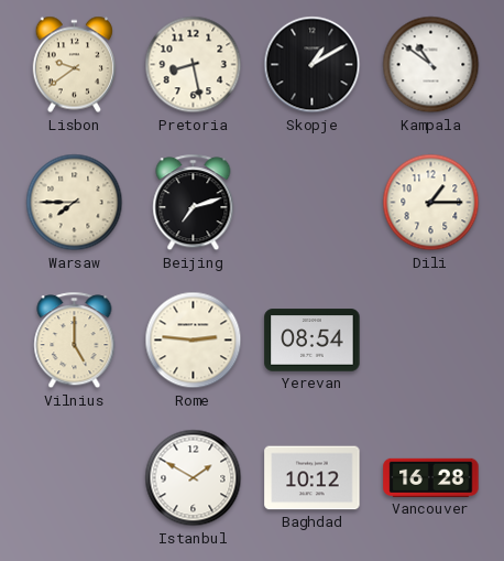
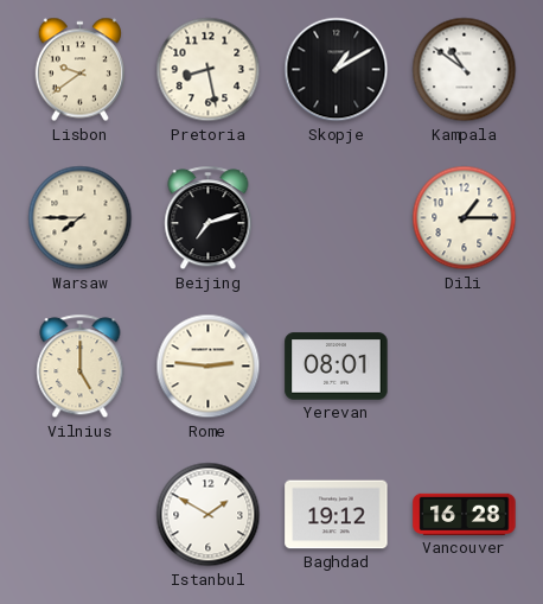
Yerevan: 08:54 -> 08:01 (337, 367)
Baghdad: 10:12 -> 19:12 (337, 515)
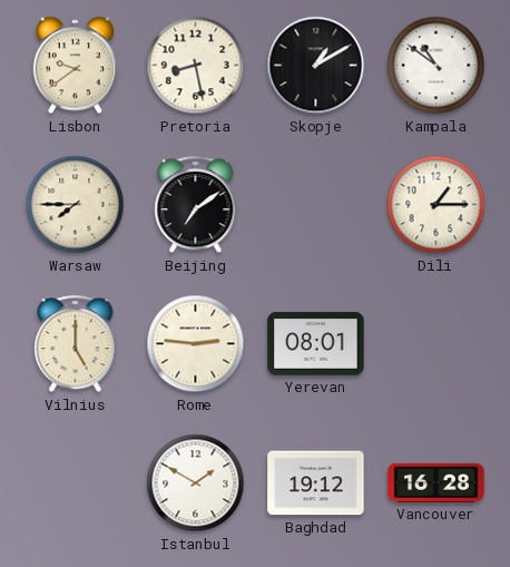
Beijing: 7:12 -> 7:09 (196, 205)
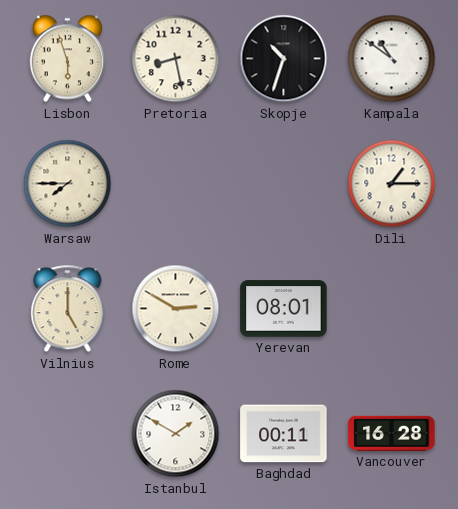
Lisbon: 9:39 -> 5:57 (67, 59)
Skopje: 1:10 -> 10:33 (284, 59)
Beijing: 7:09 -> none (196, 205)
Rome: 2:46 -> 2:50 (176, 309)
Baghdad: 19:12 -> 00:11 (284, 434)
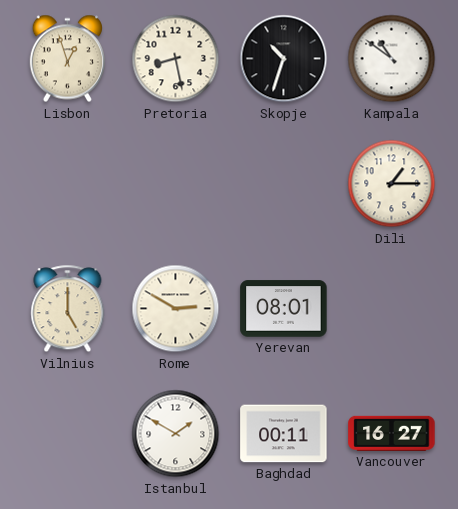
Lisbon: 5:57 -> 12:57 (67, 59)
Warsaw: 7:45 -> none (68, 184)
Vancouver: 16:28 -> 16:27 (392, 433)
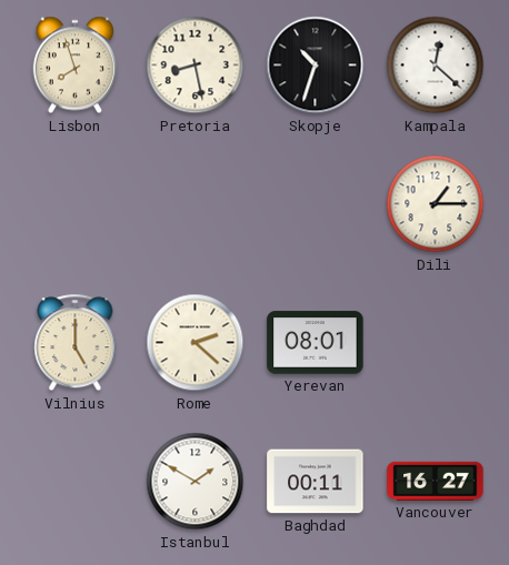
Lisbon: 12:57 -> 7:57 (74, 65)
Kampala: 10:51 -> 12:22 (436, 65)
Rome: 2:50 -> 2:22 (196, 343)
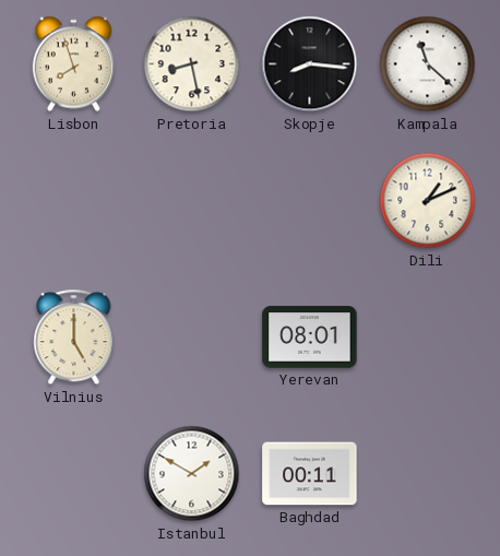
Skopje: 10:33 -> 8:16 (310, 64)
Kampala: 12:22 -> 11:22 (428, 64)
Dili: 1:15 -> 1:11 (428, 201)
Rome: 2:22 -> none (196, 343)
Vancouver: 16:27 -> none (436, 481)
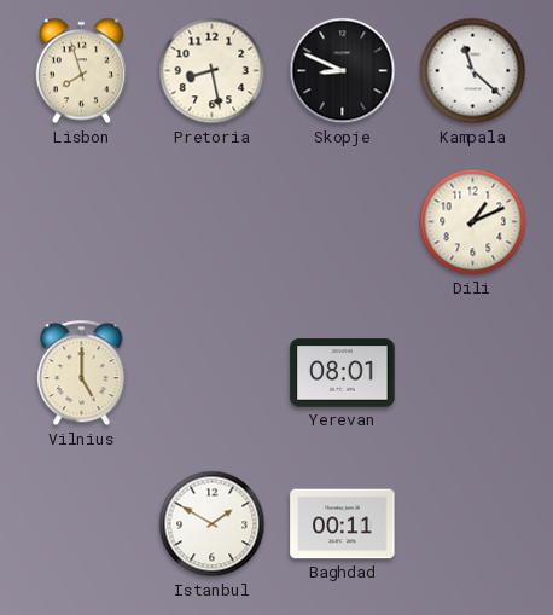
Skopje: 8:16 -> 8:49 (343, 71)
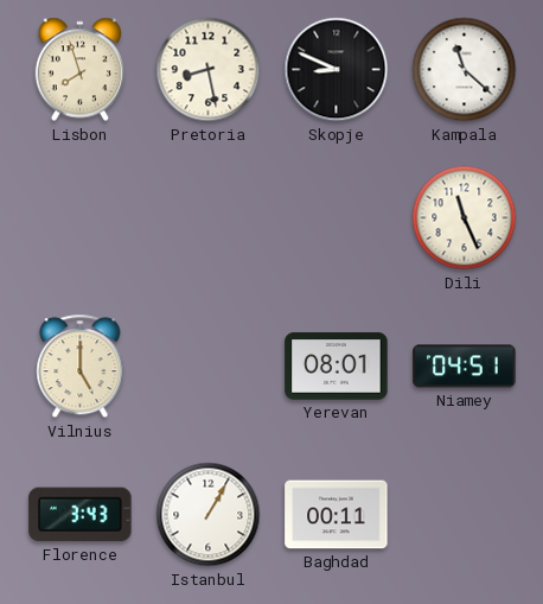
Dili: 1:11 -> 11:26 (465, 218)
Niamey: none -> 04:51 (465, 367)
Florence: none -> 3:43 (81, 515)
Istanbul: 1:50 -> 1:05 (209, 515)
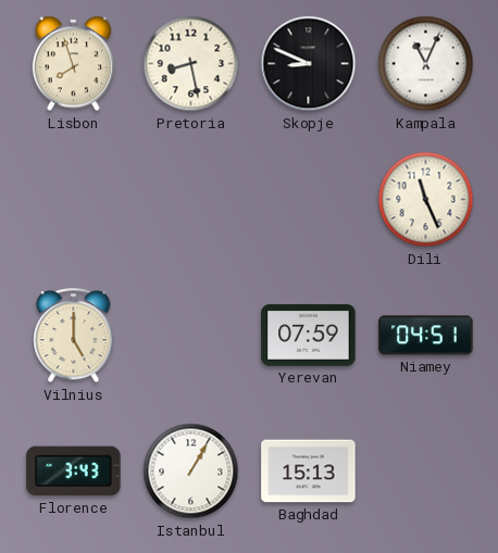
Kampala: 11:22 -> 11:04 (426, 64)
Yerevan: 08:01 -> 07:59 (309, 336)
Baghdad: 00:11 -> 15:13 (309, 472)
